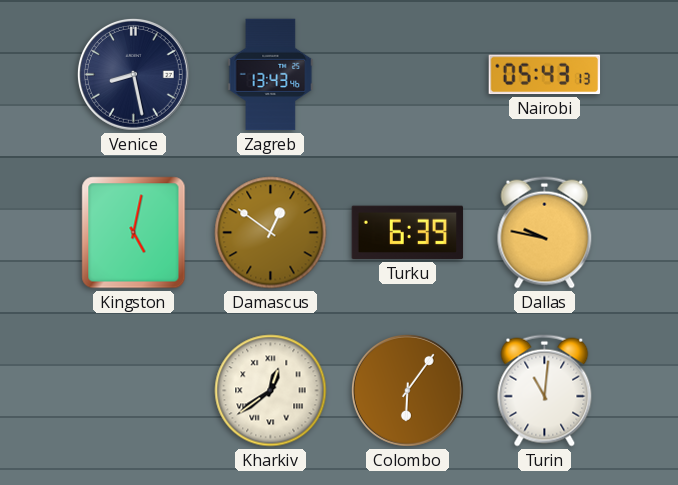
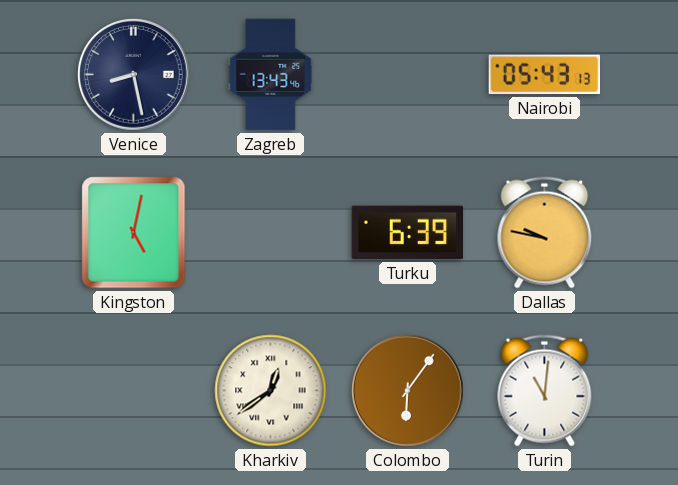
Damascus: 12:51 -> none (271, 233)
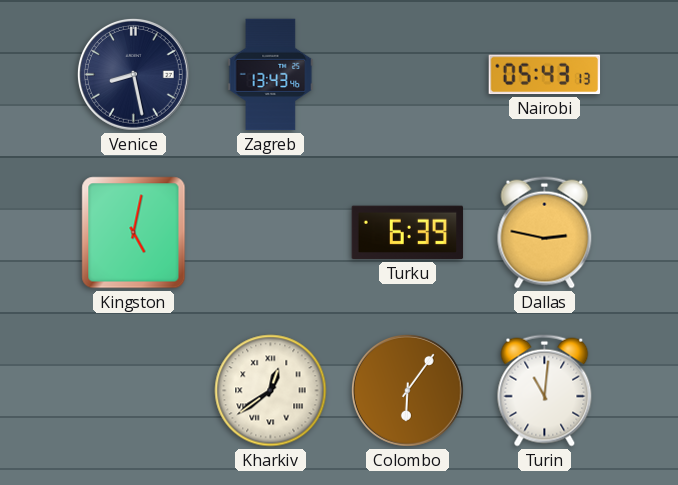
Dallas: 9:47 -> 2:47 (545, 233)
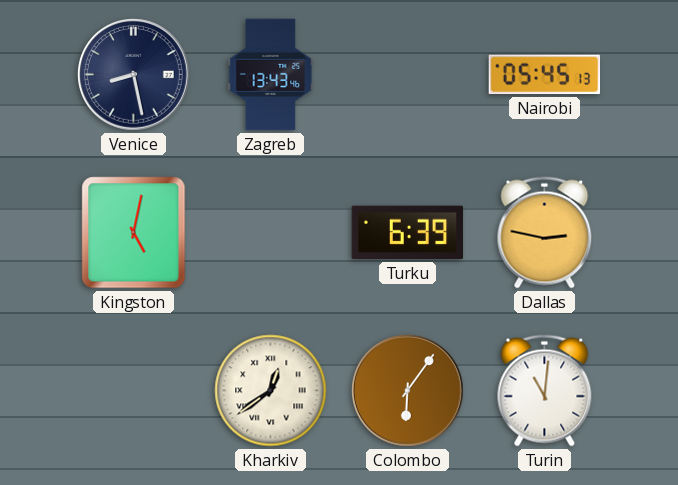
Nairobi: 05:43 -> 05:45 (545, 75)
